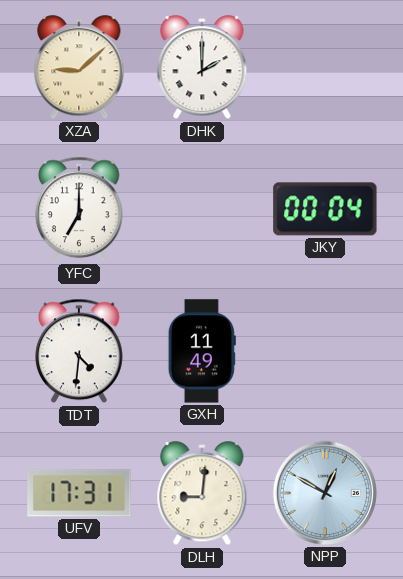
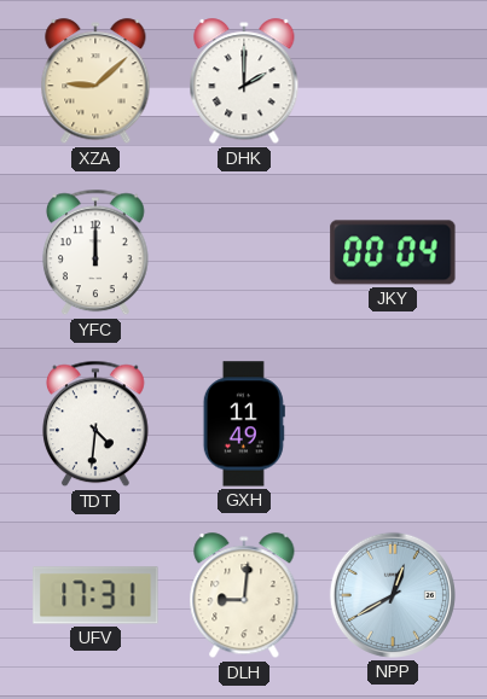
YFC: 7:00 -> 12:00 (97, 252)
NPP: 12:50 -> 12:40 (393, 595)
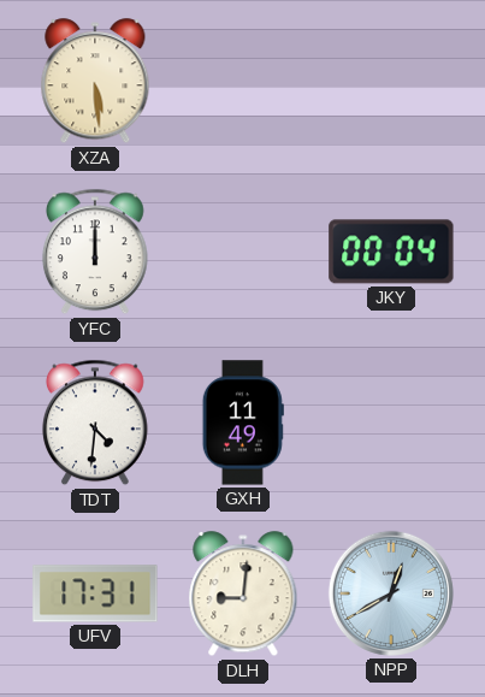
XZA: 9:08 -> 5:29 (95, 82)
DHK: 2:00 -> none (244, 82)
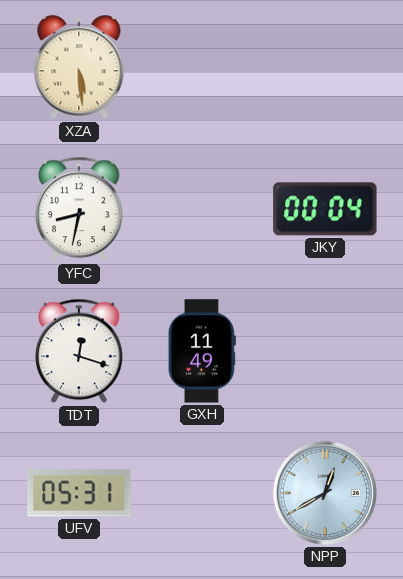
YFC: 12:00 -> 8:32 (80, 209)
TDT: 4:31 -> 12:18 (80, 351)
UFV: 17:31 -> 05:31 (79, 493)
DLH: 9:01 -> none (243, 595)
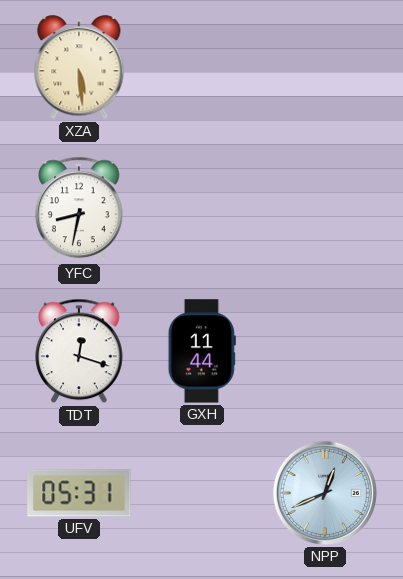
JKY: 00:04 -> none (325, 209)
GXH: 11:49 -> 11:44 (202, 351)
NPP: 12:40 -> 12:41 (325, 493)
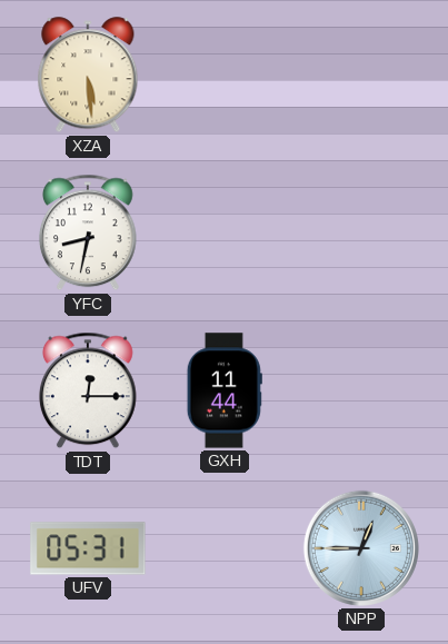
TDT: 12:18 -> 12:15 (89, 390)
NPP: 12:41 -> 12:45 (361, 548)
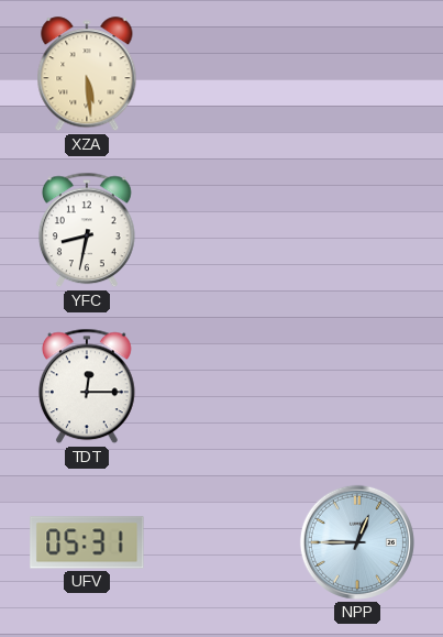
GXH: 11:44 -> none (225, 390)
